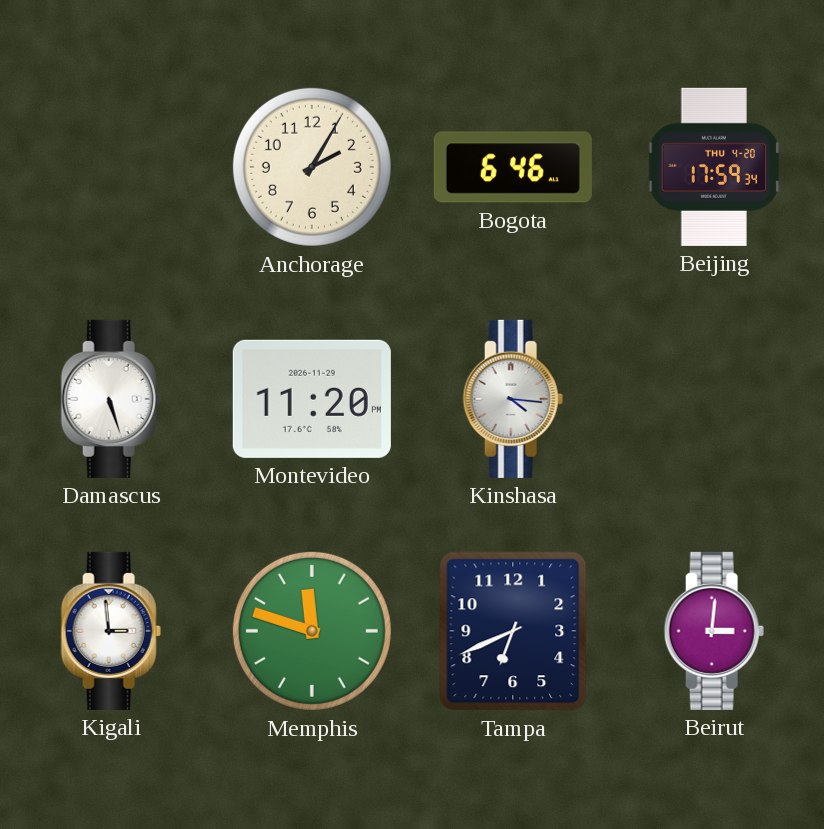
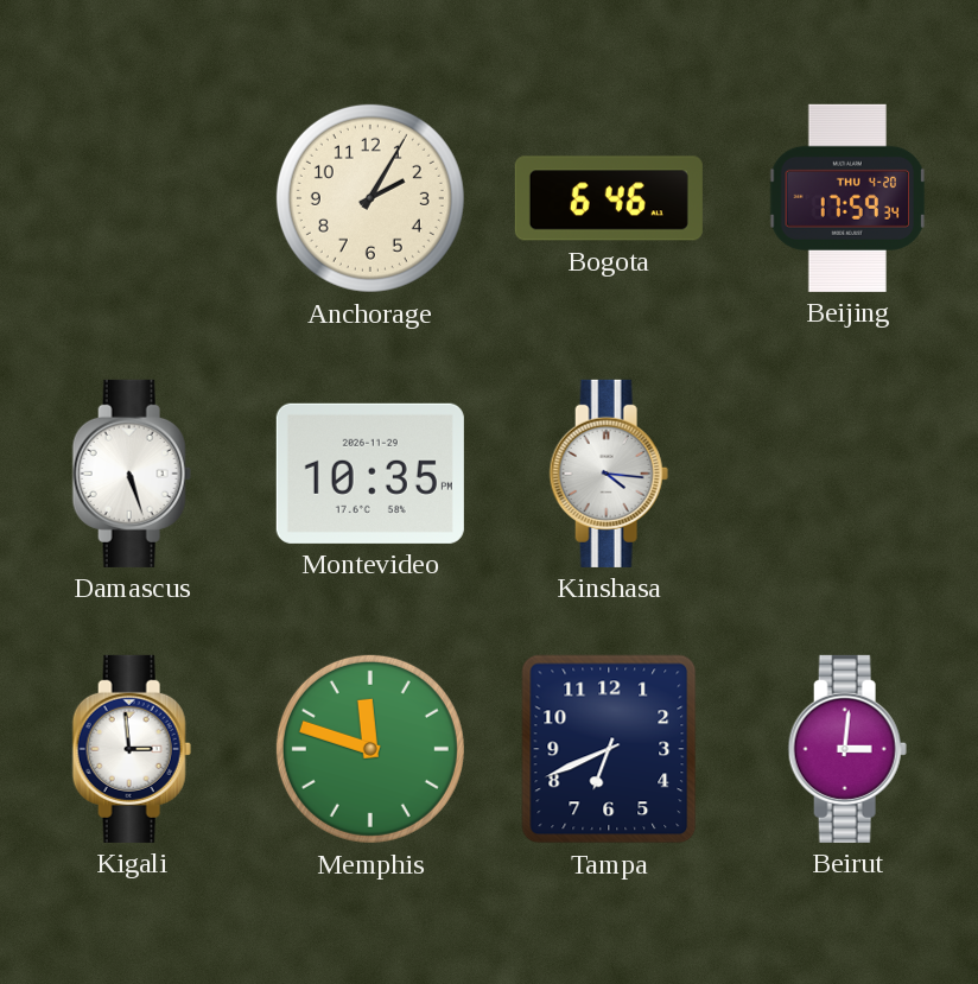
Montevideo: 11:20 -> 10:35 (370, 474)
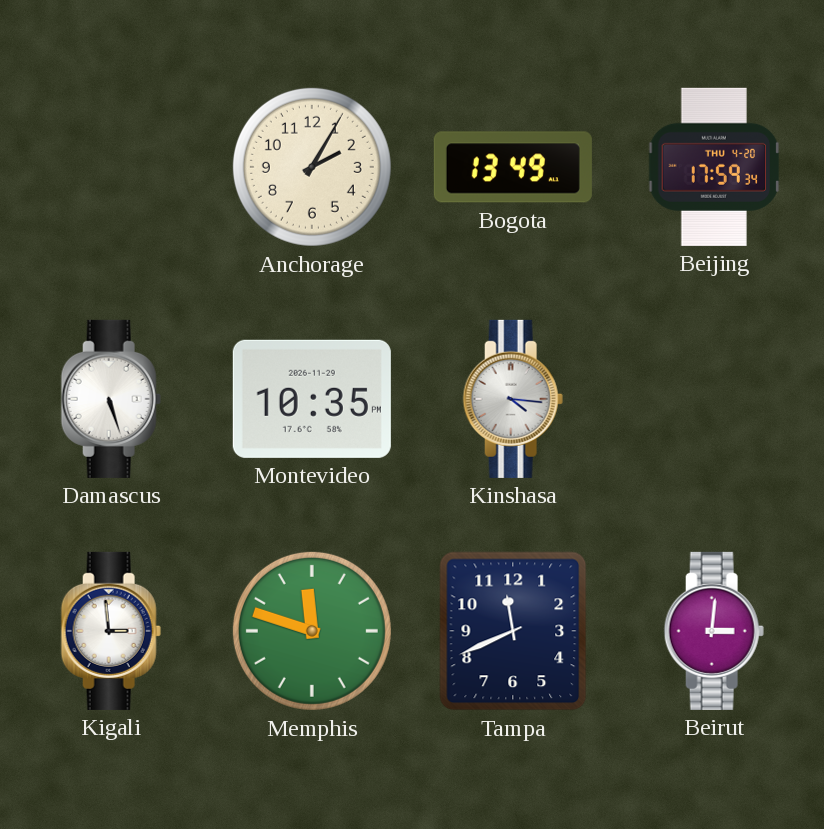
Bogota: 6:46 -> 13:49 (513, 167)
Tampa: 6:41 -> 11:41 (513, 631)
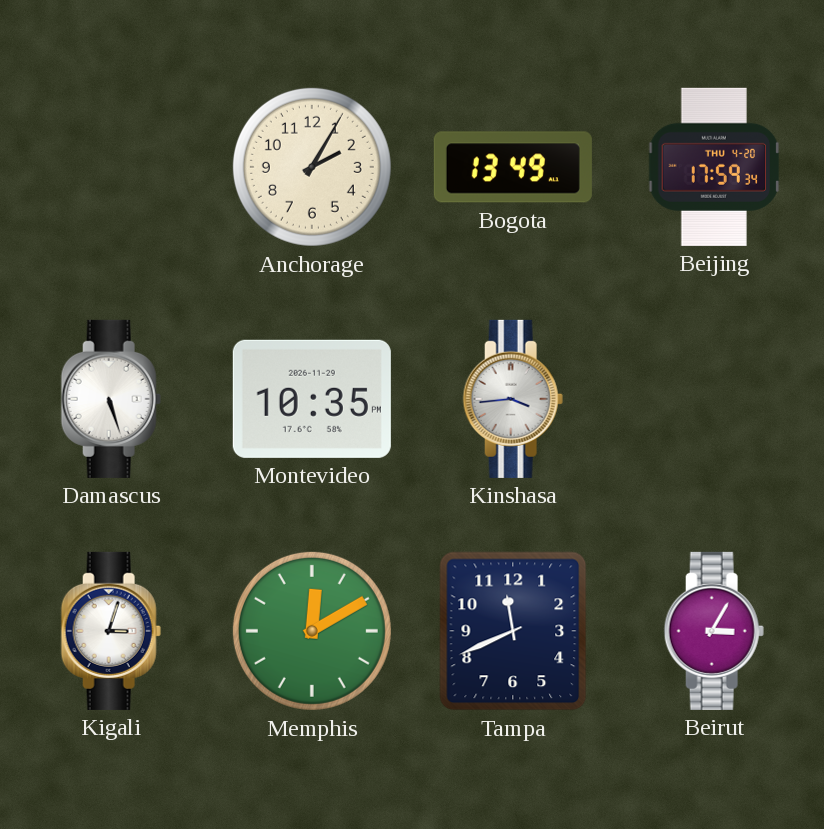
Kinshasa: 4:16 -> 3:44 (513, 399)
Kigali: 2:59 -> 3:03 (111, 631)
Memphis: 11:48 -> 12:10 (312, 631)
Beirut: 3:01 -> 3:05 (714, 631)
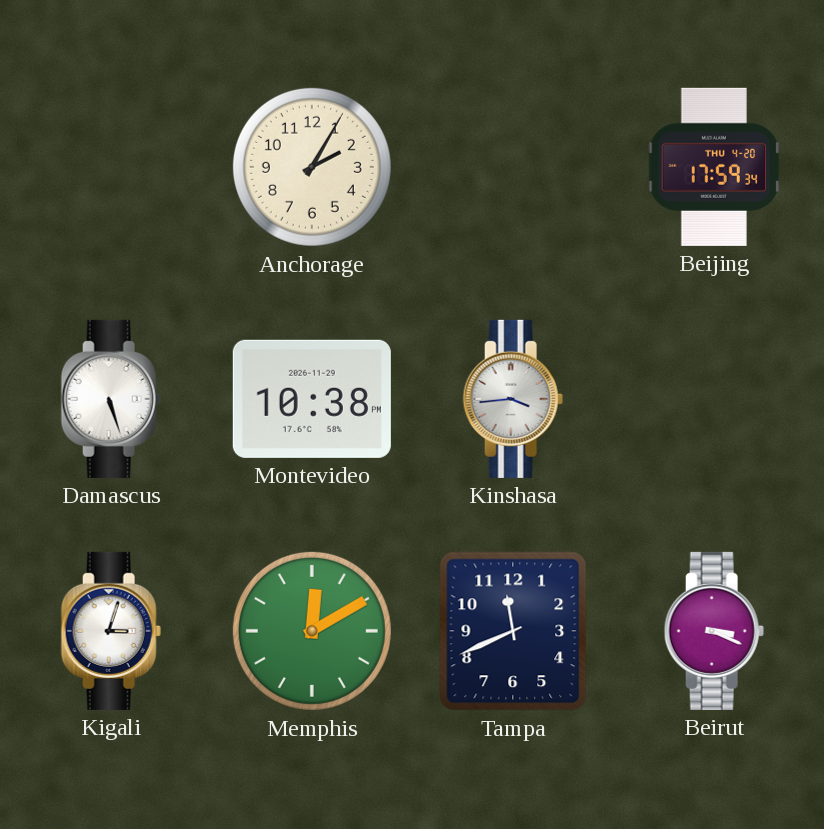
Bogota: 13:49 -> none (513, 167)
Montevideo: 10:35 -> 10:38 (312, 399)
Beirut: 3:05 -> 3:19 (714, 631)
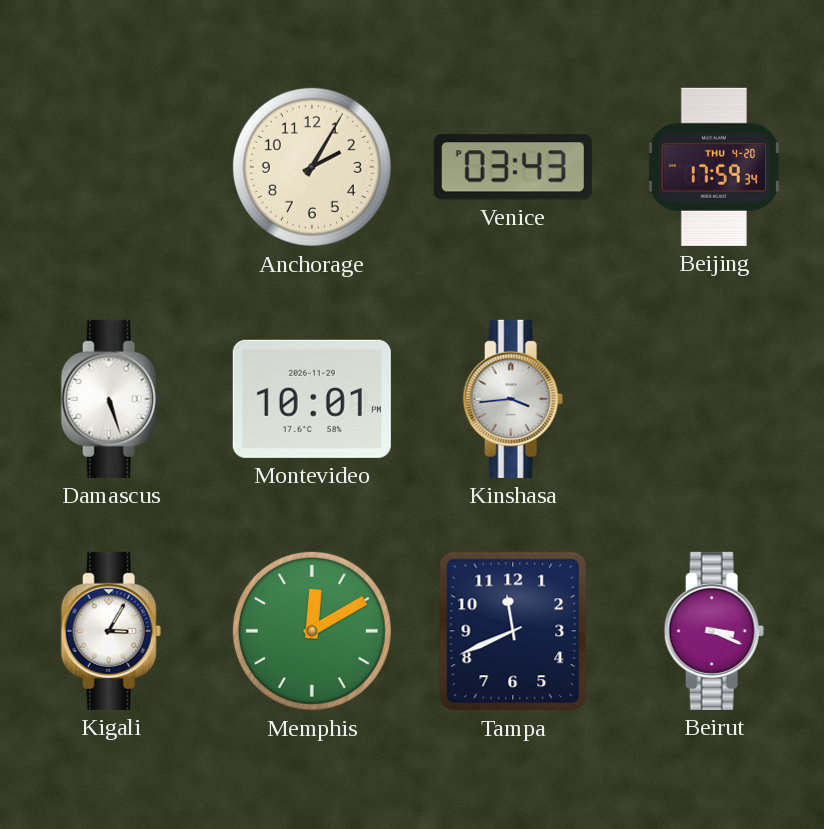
Venice: none -> 03:43 (513, 167)
Montevideo: 10:38 -> 10:01 (312, 399)
Kigali: 3:03 -> 3:05 (111, 631)
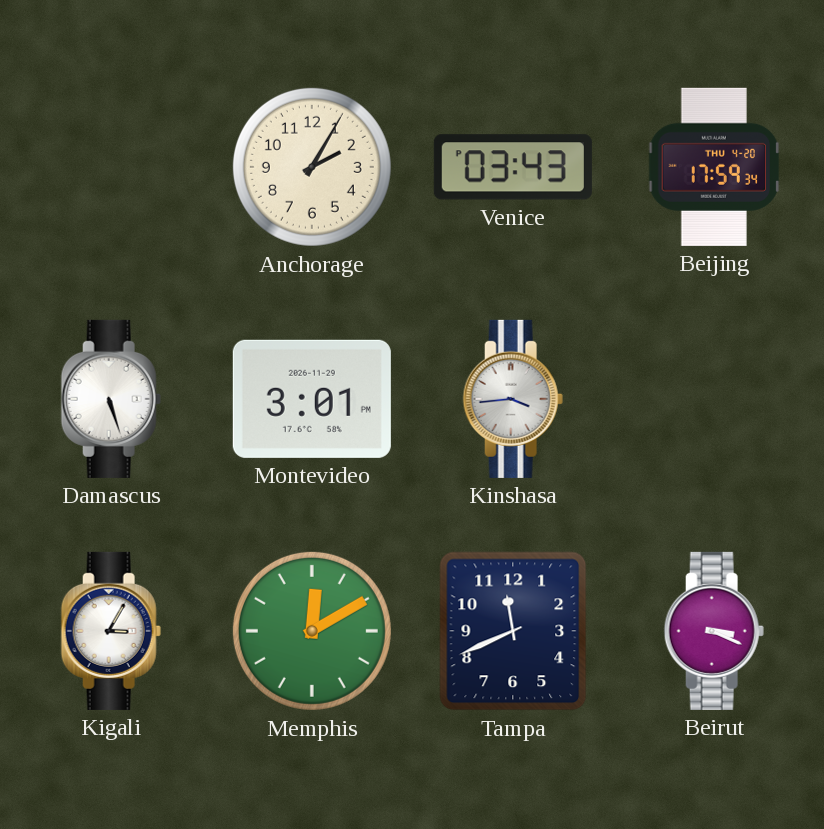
Montevideo: 10:01 -> 3:01 (312, 399)
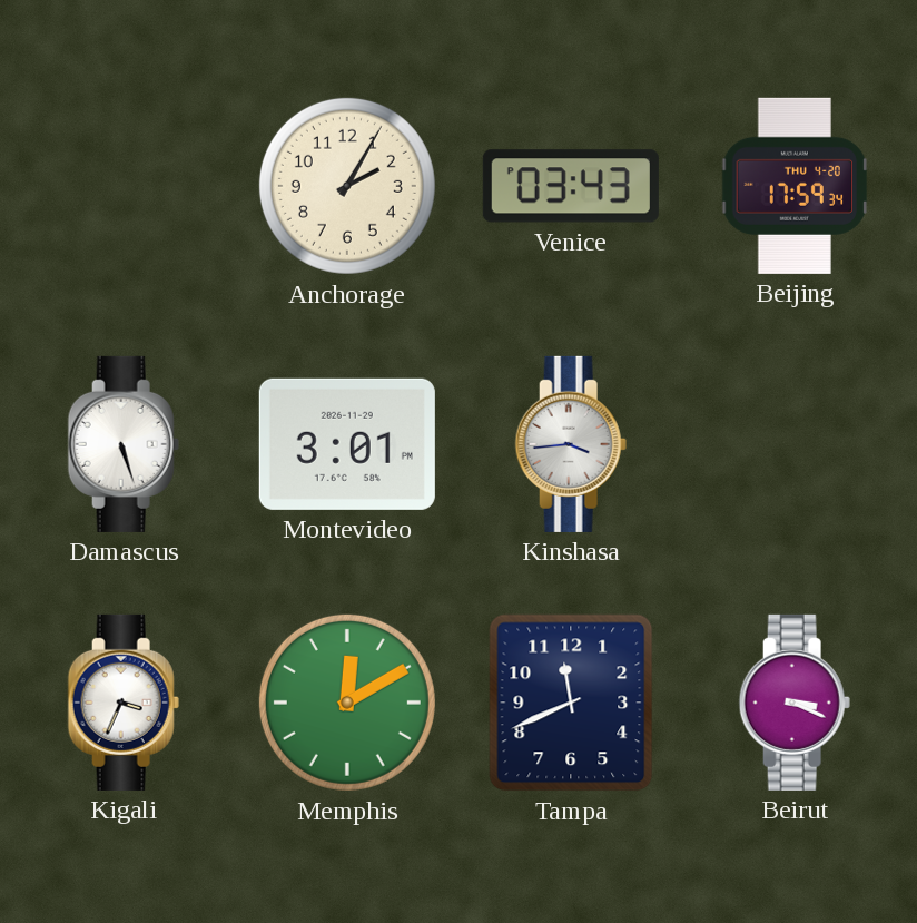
Kigali: 3:05 -> 3:34 (124, 703)
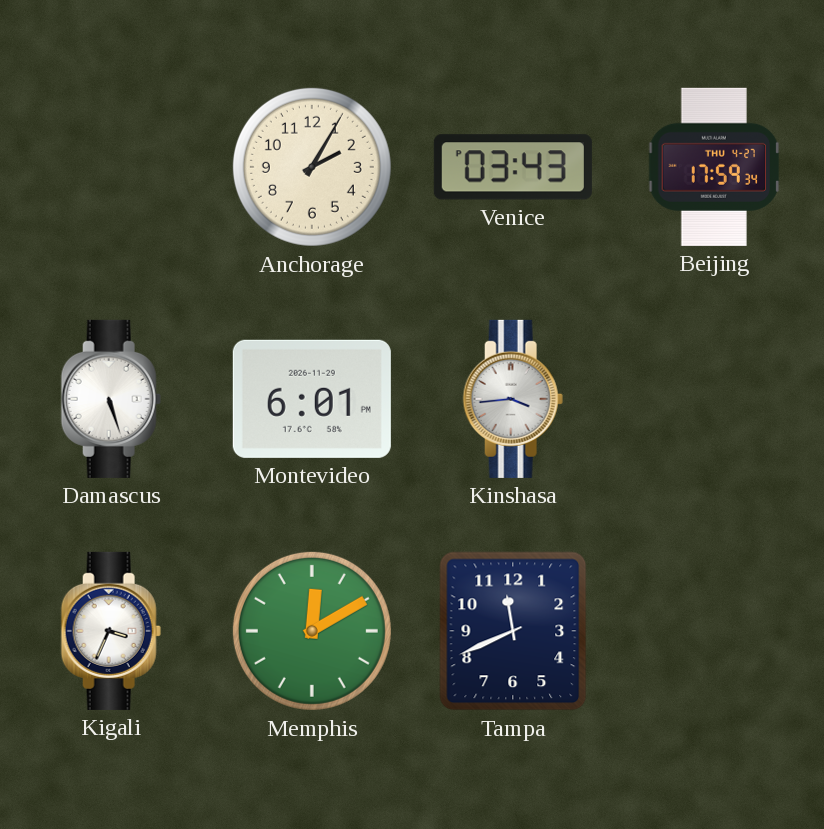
Beijing date: THU 4-20 -> THU 4-27 (714, 167)
Montevideo: 3:01 -> 6:01 (312, 399)
Beirut: 3:19 -> none (795, 703)
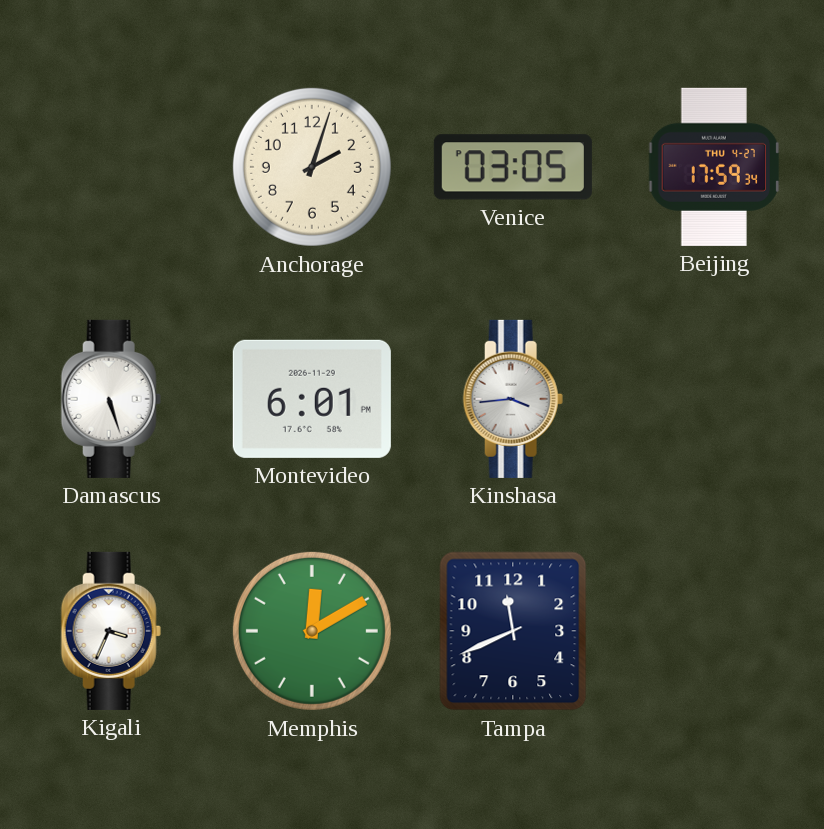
Anchorage: 2:05 -> 2:03 (312, 167)
Venice: 03:43 -> 03:05 (513, 167)
